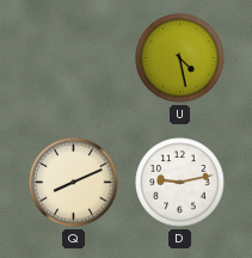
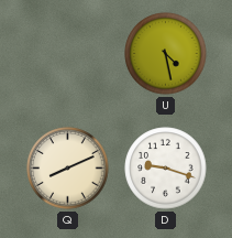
D: 9:13 -> 9:18 (166, 169)
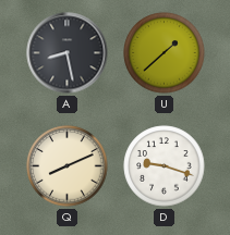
A: none -> 8:28 (68, 53)
U: 4:28 -> 1:38 (165, 53)
